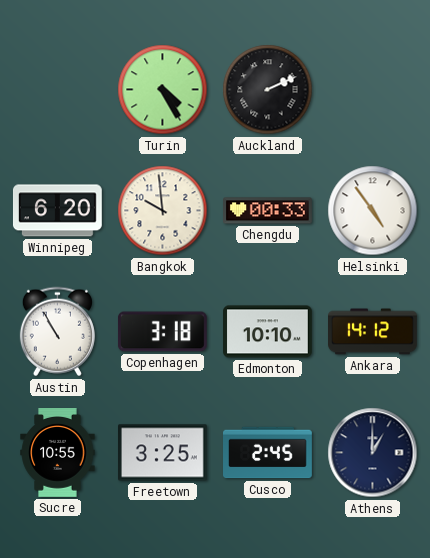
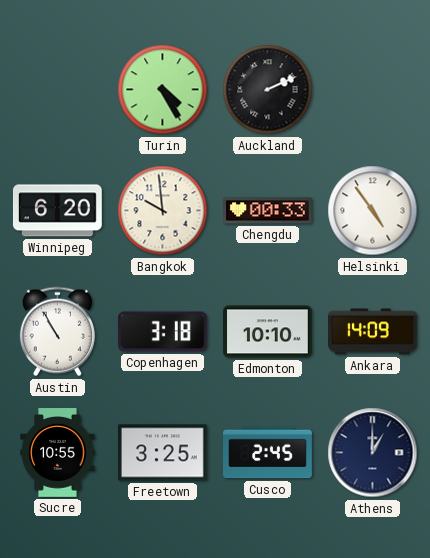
Ankara: 14:12 -> 14:09 (373, 332)
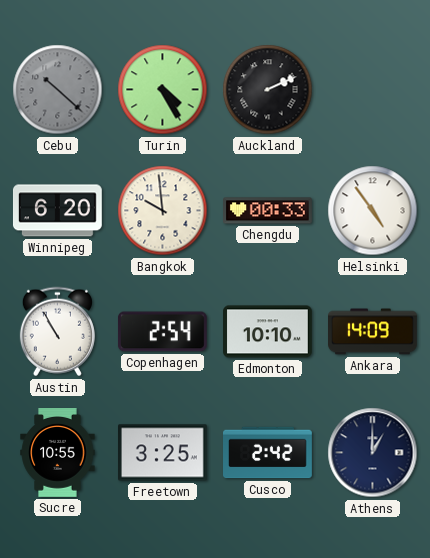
Cebu: none -> 10:22 (58, 90)
Copenhagen: 3:18 -> 2:54 (162, 332)
Cusco: 2:45 -> 2:42 (268, 453)
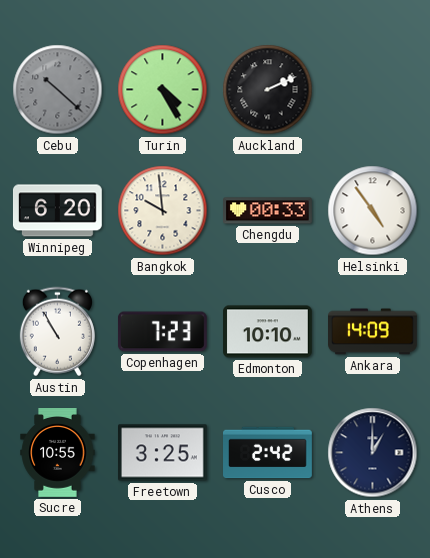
Copenhagen: 2:54 -> 7:23 (162, 332)
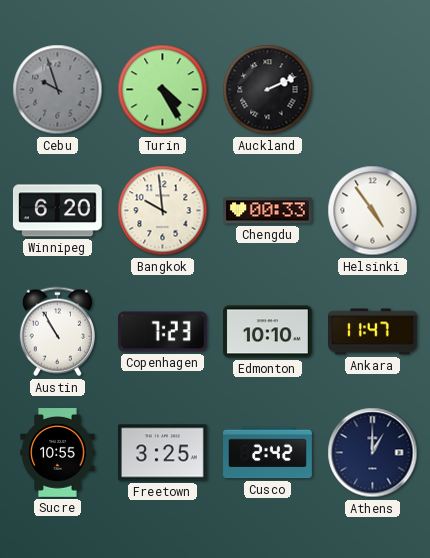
Cebu: 10:22 -> 9:57 (58, 90)
Ankara: 14:09 -> 11:47 (373, 332)
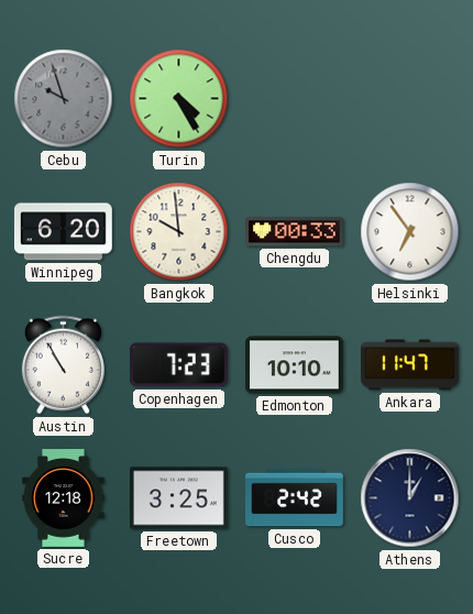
Auckland: 2:11 -> none (268, 90)
Helsinki: 4:54 -> 6:54 (410, 232)
Sucre: 10:55 -> 12:18 (64, 498)
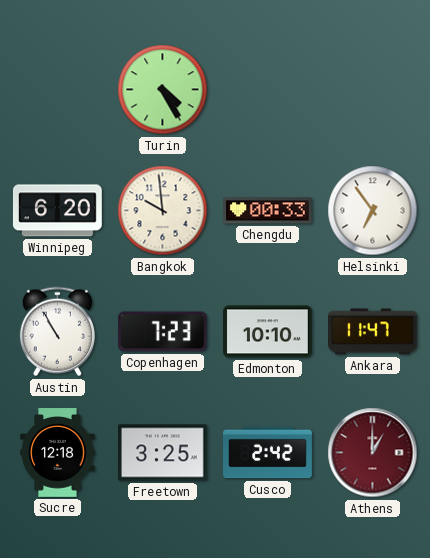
Cebu: 9:57 -> none (64, 99)
Athens dial: navy -> burgundy (373, 453)
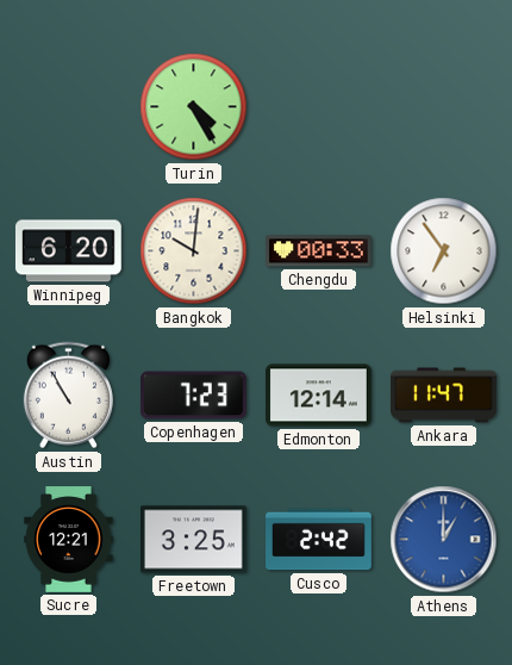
Bangkok: 9:59 -> 10:01 (194, 251)
Edmonton: 10:10 -> 12:14 (319, 396)
Sucre: 12:18 -> 12:21 (69, 540)
Athens dial: burgundy -> blue (444, 540)
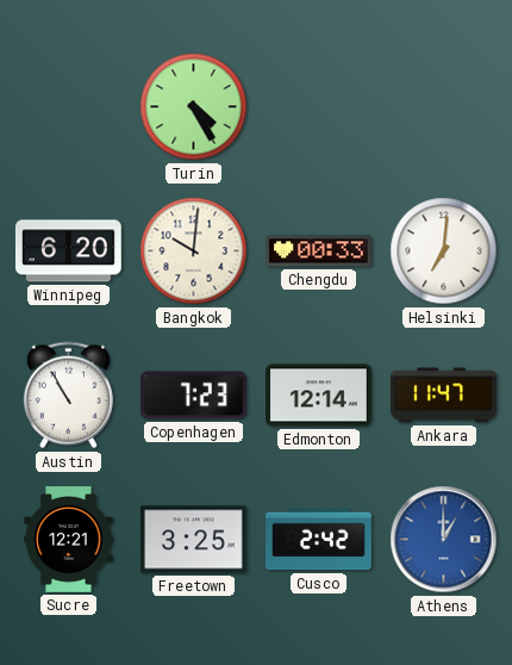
Helsinki: 6:54 -> 7:01 (444, 251)
